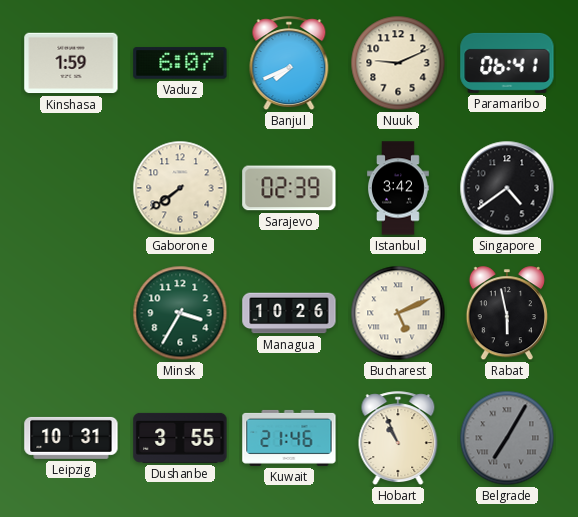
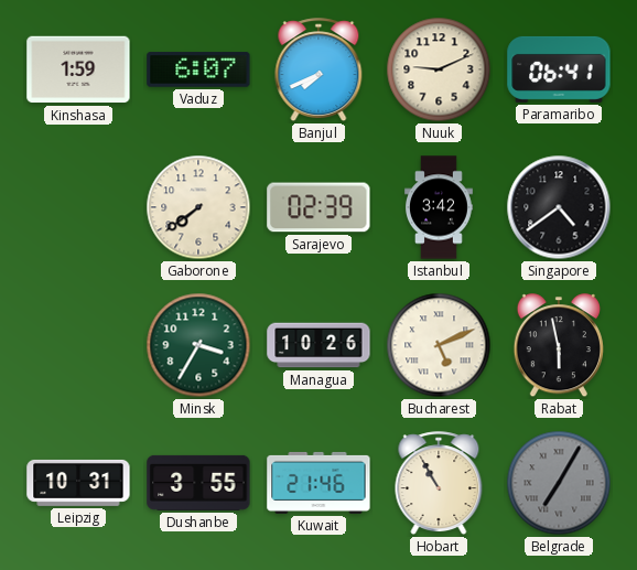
Hobart: 10:56 -> 10:55 (439, 484)
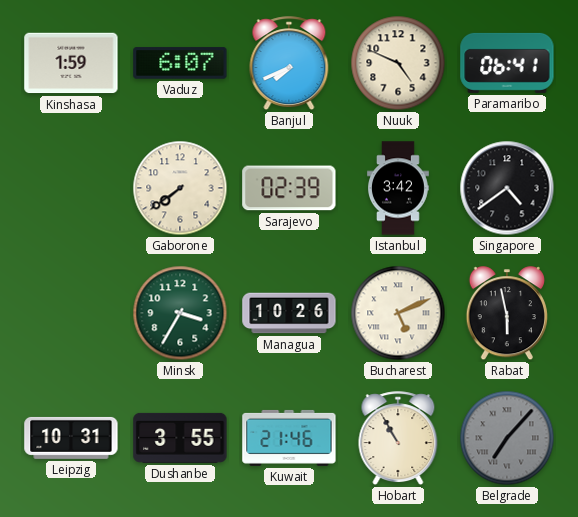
Nuuk: 9:11 -> 4:49 (398, 63)
Belgrade: 7:05 -> 7:07 (507, 438)
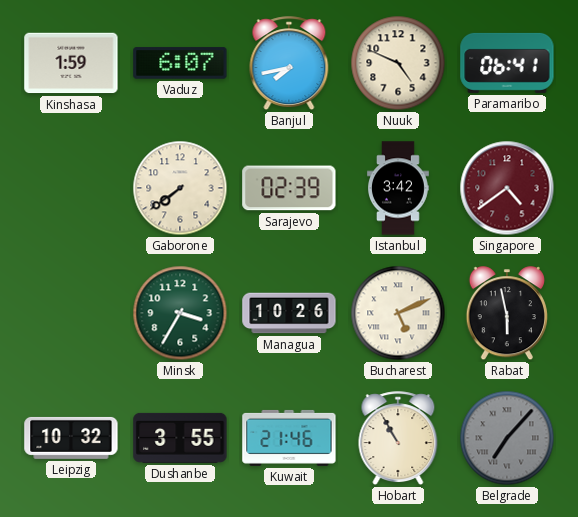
Banjul: 7:41 -> 7:43 (289, 64)
Singapore dial: black -> burgundy (507, 188)
Leipzig: 10:31 -> 10:32 (71, 438)
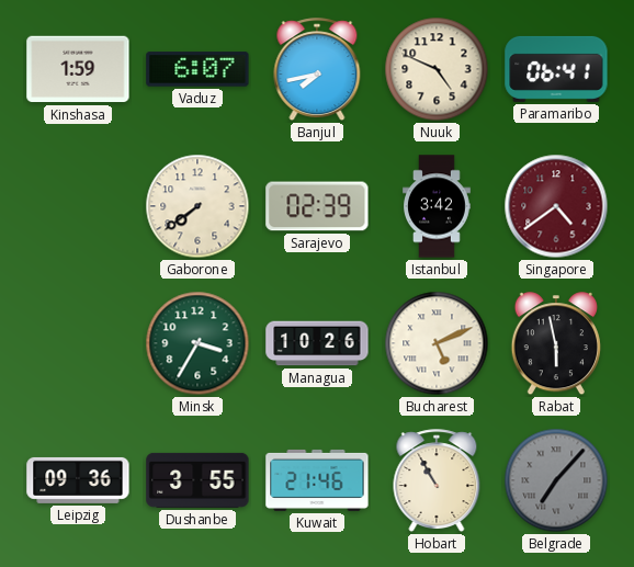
Leipzig: 10:32 -> 09:36 (78, 480)
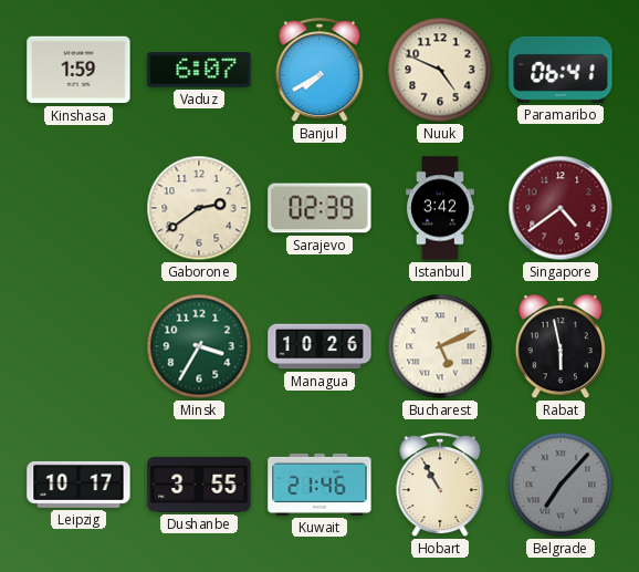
Banjul: 7:43 -> 7:40 (319, 71)
Gaborone: 7:39 -> 2:39 (199, 208)
Leipzig: 09:36 -> 10:17 (78, 485)
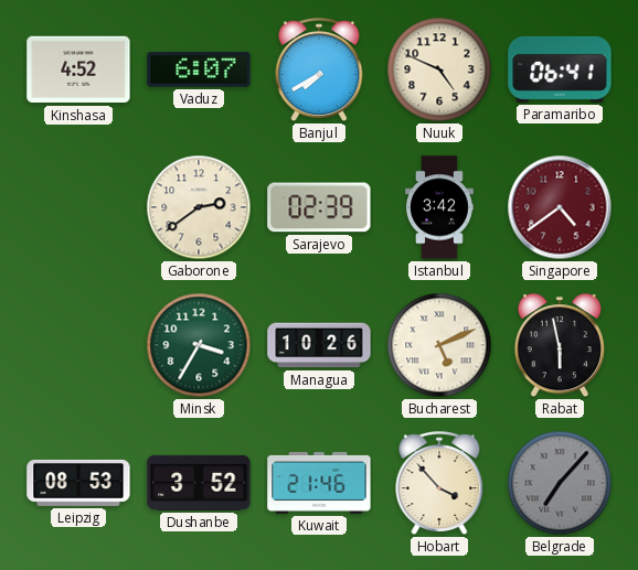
Kinshasa: 1:59 -> 4:52 (78, 69)
Leipzig: 10:17 -> 08:53 (78, 483)
Dushanbe: 3:55 -> 3:52 (199, 483)
Hobart: 10:55 -> 3:53 (439, 484)
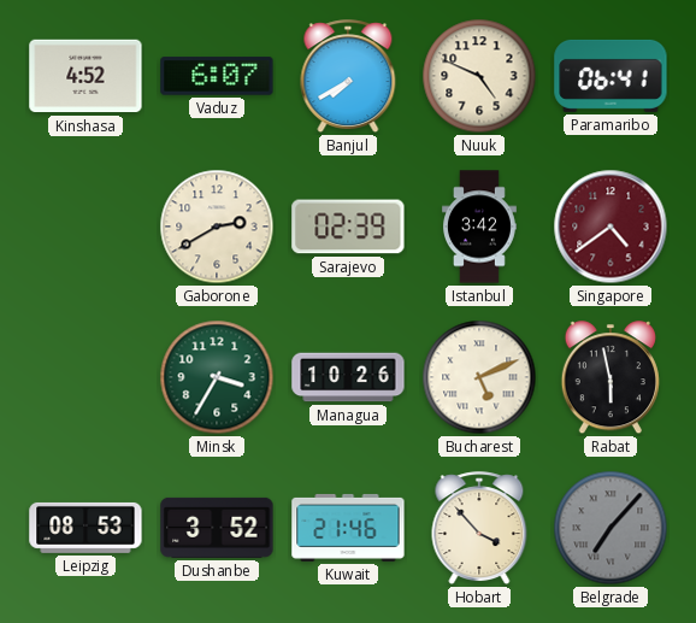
Gaborone: 2:39 -> 2:40 (217, 227)
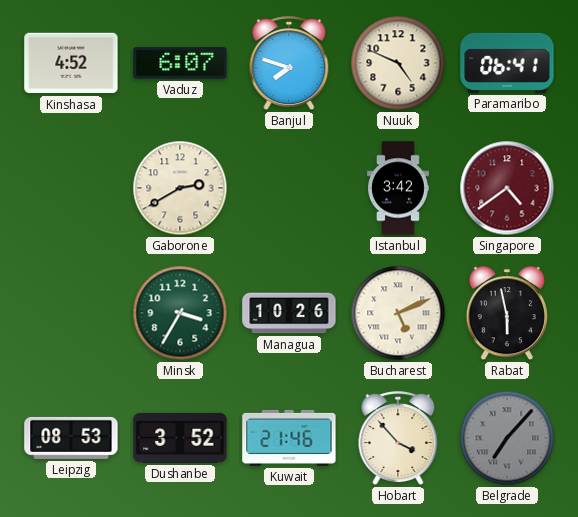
Banjul: 7:40 -> 7:48 (289, 64)
Sarajevo: 02:39 -> none (348, 227)
